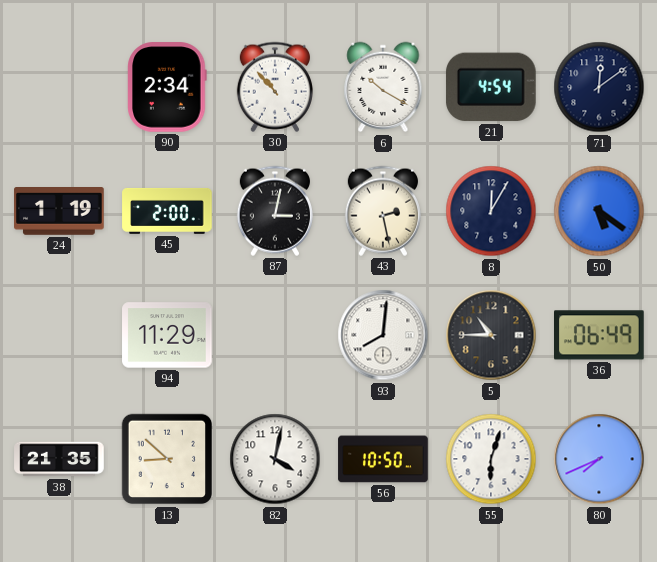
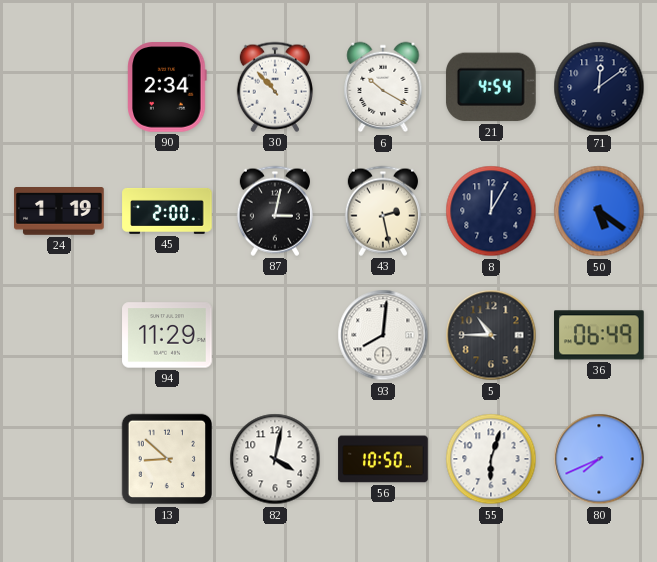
38: 21:35 -> none (59, 459)
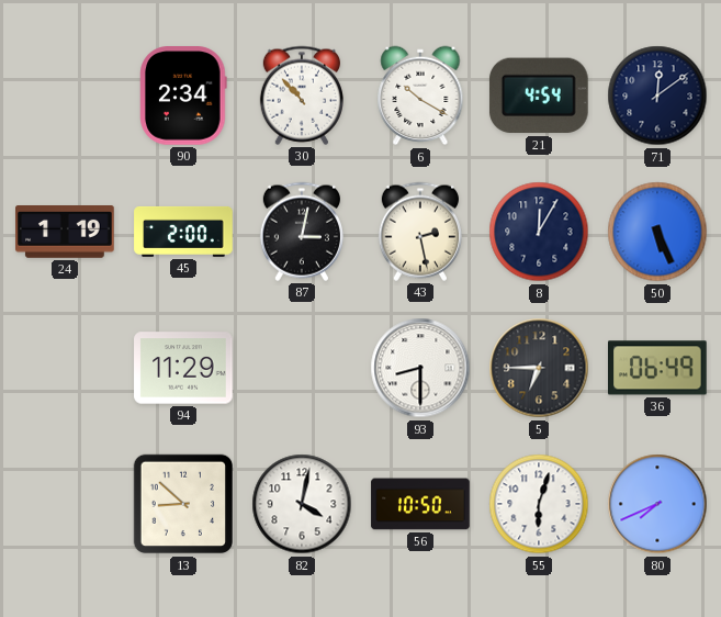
50: 5:21 -> 5:26 (657, 232)
93: 8:01 -> 8:30 (420, 368)
5: 10:45 -> 6:45 (539, 368)
